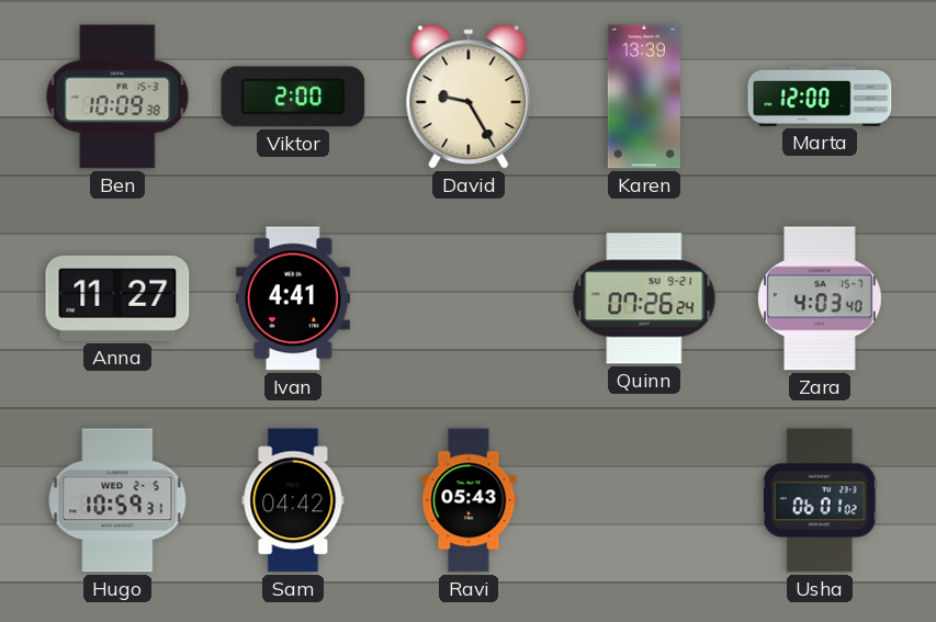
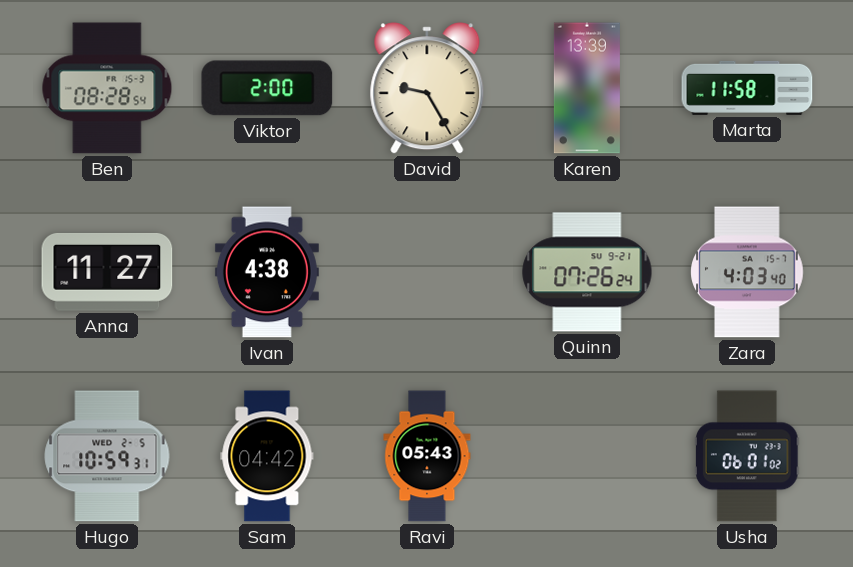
Ben: 10:09 -> 08:28 (107, 88)
Marta: 12:00 -> 11:58 (747, 88)
Ivan: 4:41 -> 4:38 (267, 272)
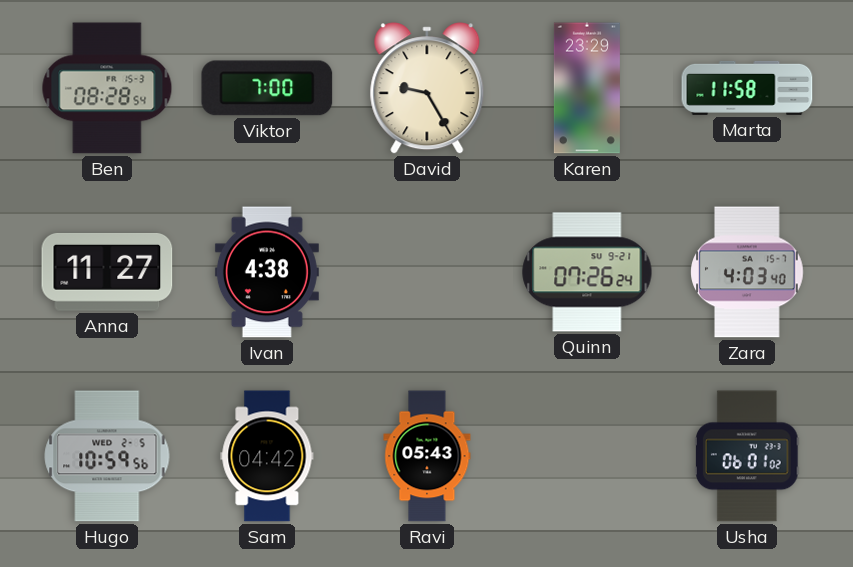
Viktor: 2:00 -> 7:00 (267, 88)
Karen: 13:39 -> 23:29 (587, 88)
Hugo: 10:59:31 -> 10:59:56 (107, 456)
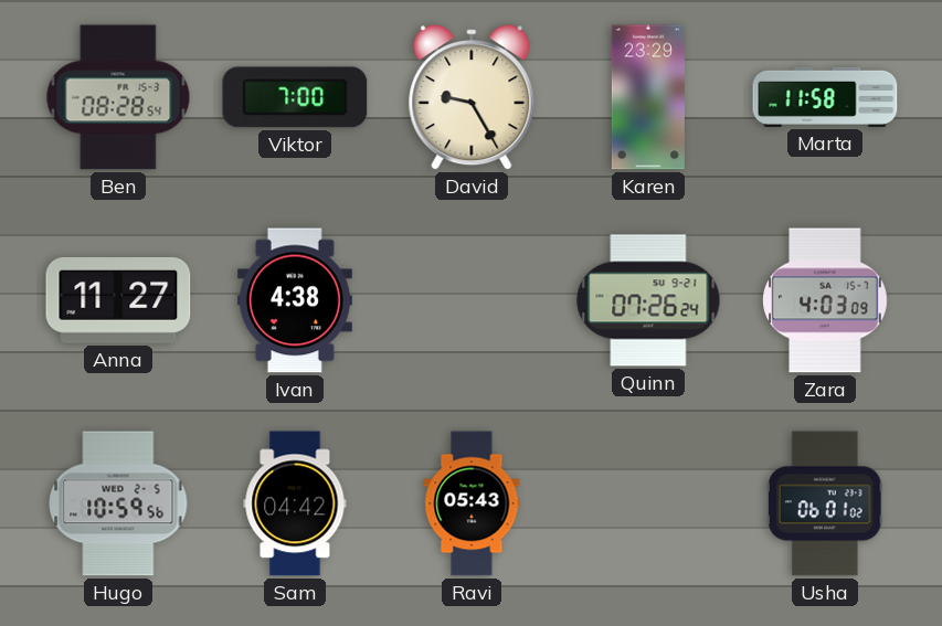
Zara: 4:03:40 -> 4:03:09 (825, 300)
